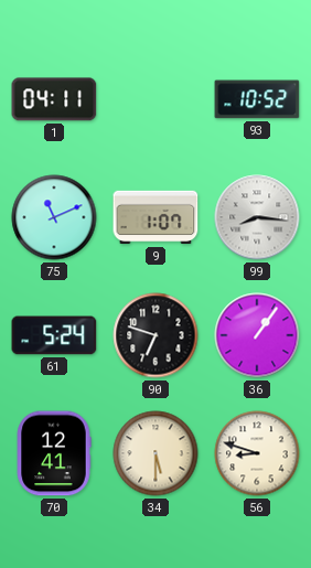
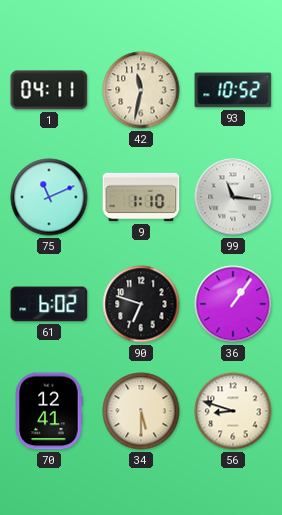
42: none -> 11:32 (141, 90)
9: 1:07 -> 1:10 (141, 197)
99: 8:16 -> 11:16 (233, 197)
61: 5:24 -> 6:02 (49, 304)
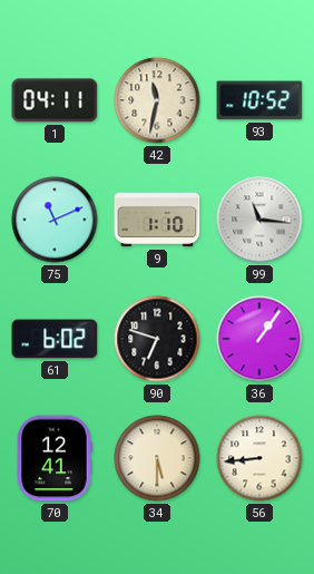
56: 8:48 -> 8:44 (259, 458)
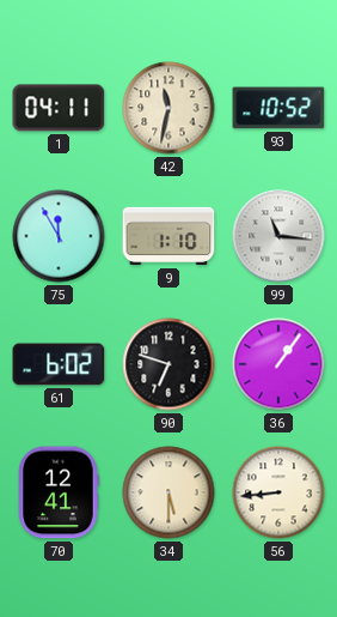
75: 11:11 -> 11:55 (59, 236)
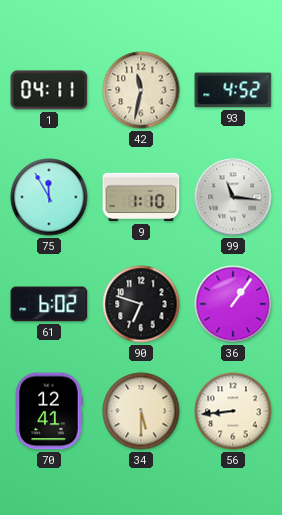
93: 10:52 -> 4:52 (233, 90)
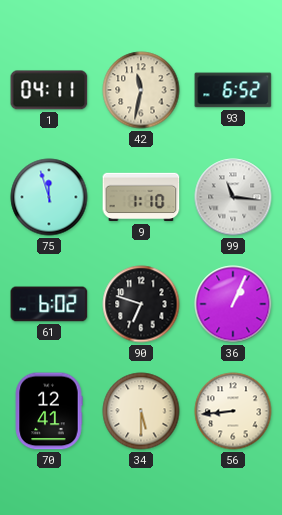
93: 4:52 -> 6:52 (233, 90)
75: 11:55 -> 11:57 (49, 197)
36: 1:06 -> 1:04 (233, 304)
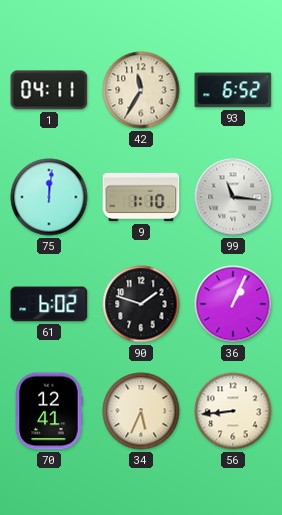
42: 11:32 -> 11:35 (141, 90)
75: 11:57 -> 12:01 (49, 197)
90: 6:48 -> 1:48 (141, 304)
34: 5:30 -> 5:34 (141, 411)
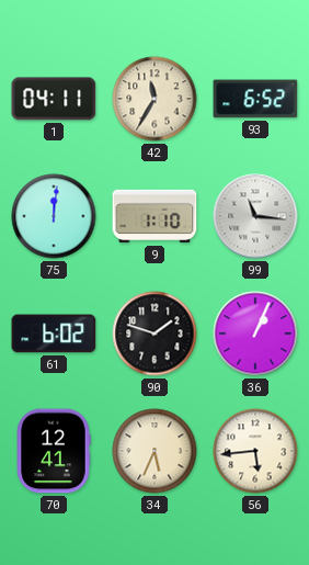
56: 8:44 -> 5:44 (255, 451)
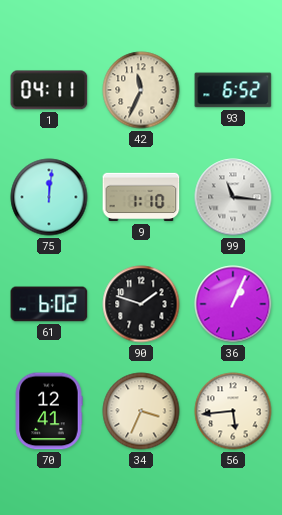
42: 11:35 -> 11:34 (141, 90)
34: 5:34 -> 3:34 (141, 411)
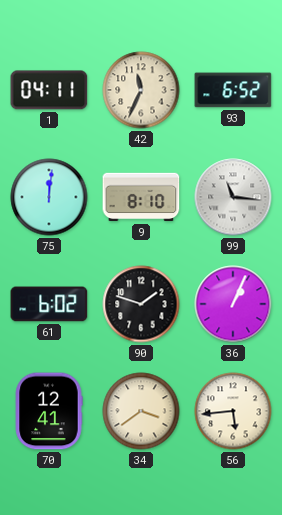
9: 1:10 -> 8:10 (141, 197)
34: 3:34 -> 3:39 (141, 411)
